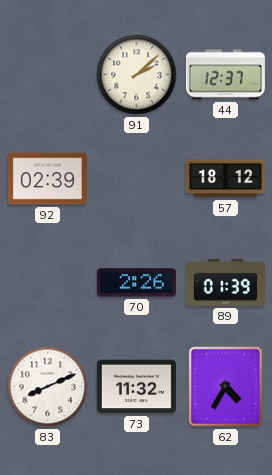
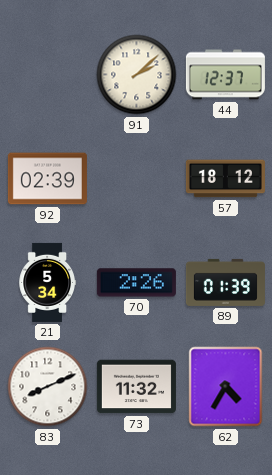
21: none -> 5:34 (47, 282)
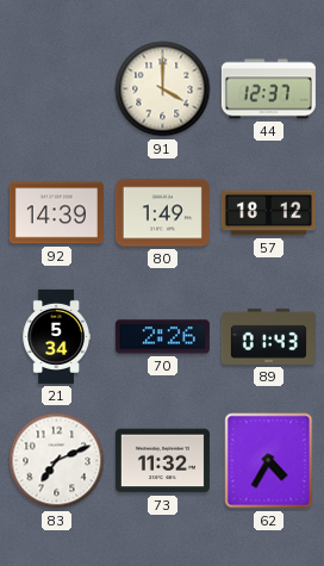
91: 2:08 -> 4:00 (163, 89)
92: 02:39 -> 14:39 (56, 213)
80: none -> 1:49 (162, 213)
89: 01:39 -> 01:43 (268, 336)
83: 8:11 -> 7:11 (57, 461)
